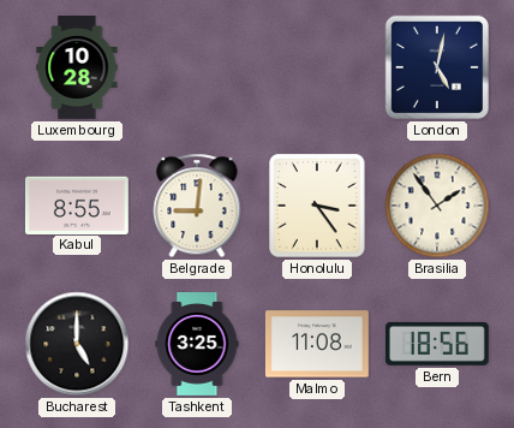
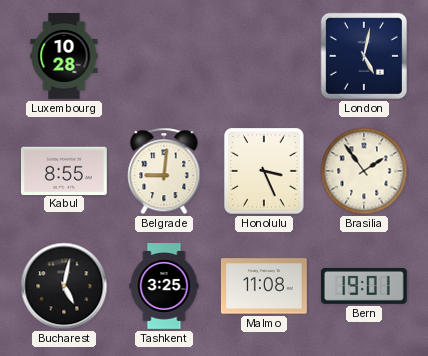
Honolulu: 3:24 -> 3:26 (264, 171)
Bucharest: 5:00 -> 5:02 (64, 286)
Bern: 18:56 -> 19:01 (364, 286)
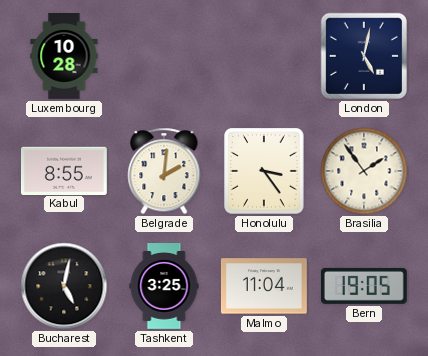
Belgrade: 9:01 -> 2:01 (164, 171)
Honolulu: 3:26 -> 3:24 (264, 171)
Malmo: 11:08 -> 11:04 (264, 286)
Bern: 19:01 -> 19:05 (364, 286)
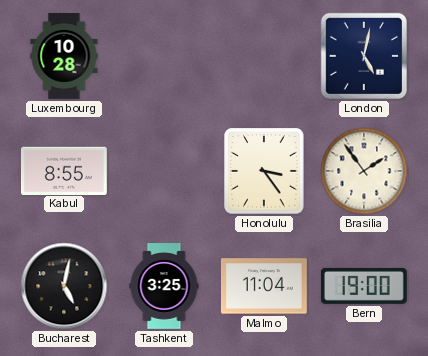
Belgrade: 2:01 -> none (164, 171)
Bern: 19:05 -> 19:00 (364, 286)
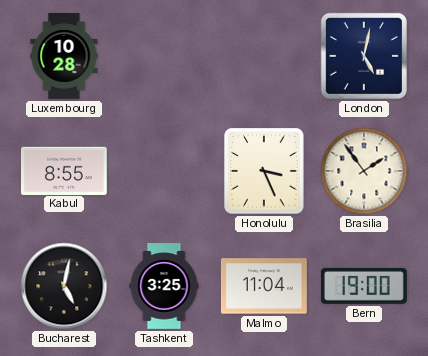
Honolulu: 3:24 -> 3:26 (264, 171)
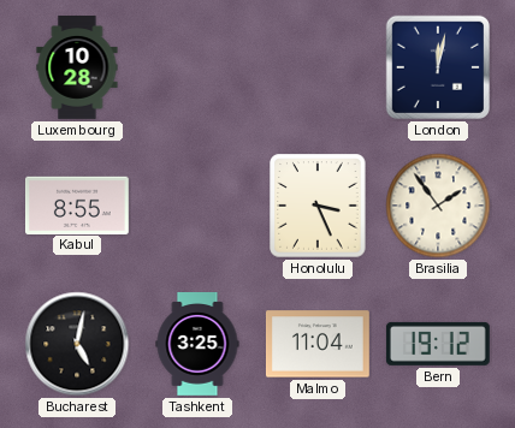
London: 5:02 -> 12:02 (438, 67)
Bern: 19:00 -> 19:12 (438, 344)
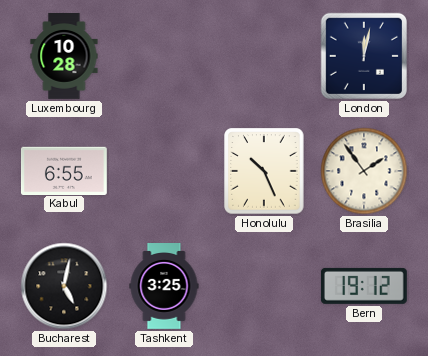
Kabul: 8:55 -> 6:55 (65, 170)
Honolulu: 3:26 -> 10:26 (264, 171)
Malmo: 11:04 -> none (318, 344)
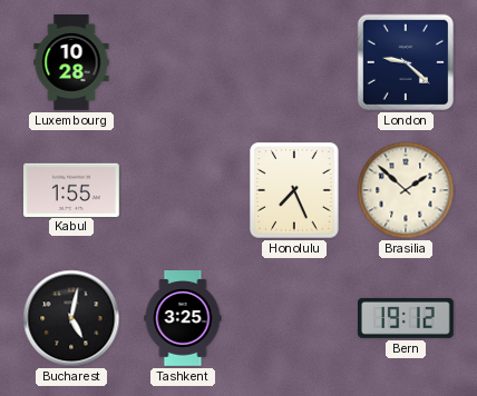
London: 12:02 -> 9:22 (406, 62)
Kabul: 6:55 -> 1:55 (72, 189)
Honolulu: 10:26 -> 7:26 (294, 190)
Brasilia: 1:54 -> 1:52 (406, 190)
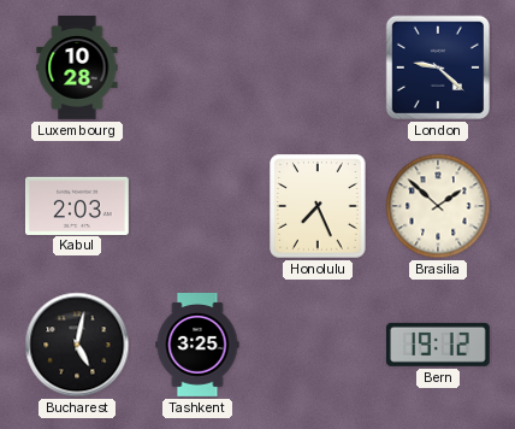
Kabul: 1:55 -> 2:03 (78, 205)
